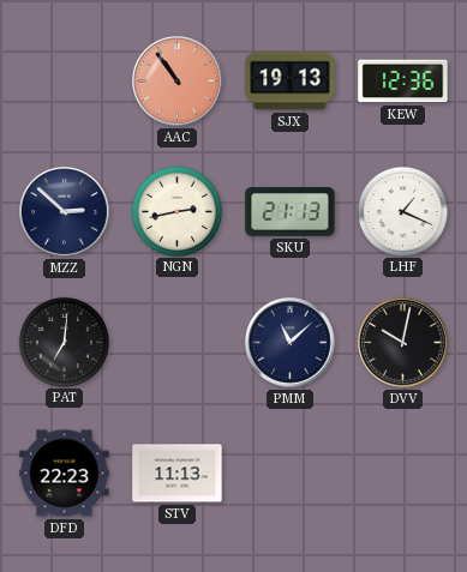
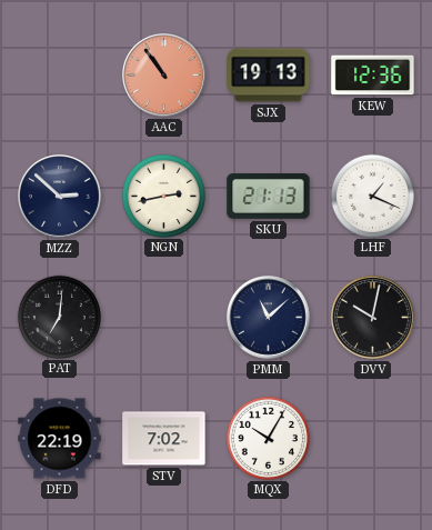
DFD: 22:23 -> 22:19 (60, 439)
STV: 11:13 -> 7:02 (164, 439)
MQX: none -> 10:05 (268, 438)
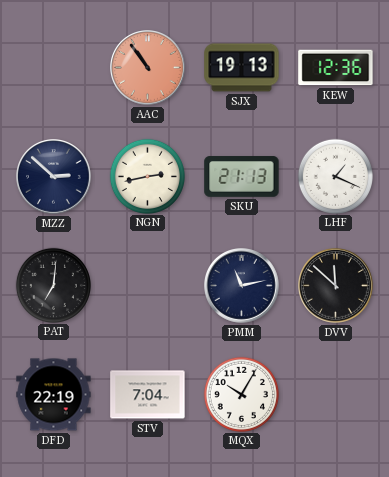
PMM: 11:08 -> 11:13 (242, 286)
DVV: 10:02 -> 11:52 (336, 286)
STV: 7:02 -> 7:04 (148, 395)
